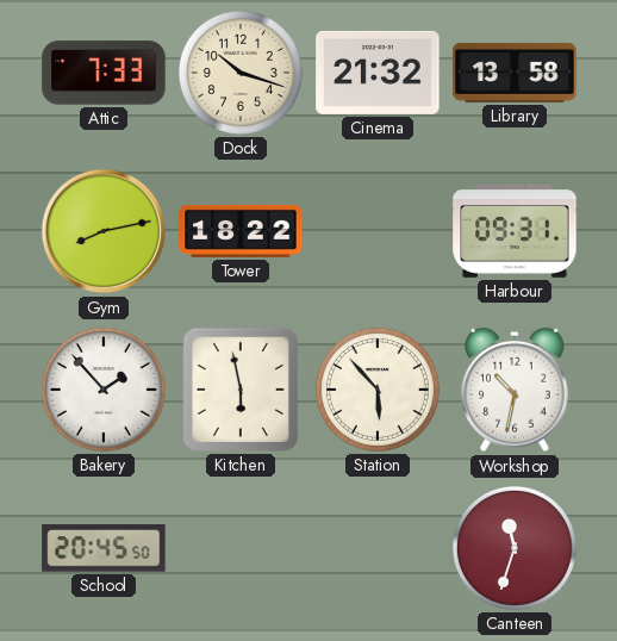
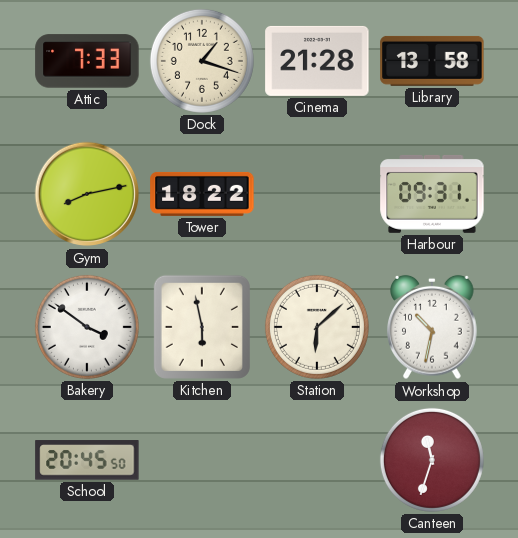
Dock: 10:18 -> 1:18 (202, 61)
Cinema: 21:32 -> 21:28 (317, 61)
Bakery: 1:53 -> 3:51 (87, 327)
Station: 5:53 -> 6:08 (317, 327)
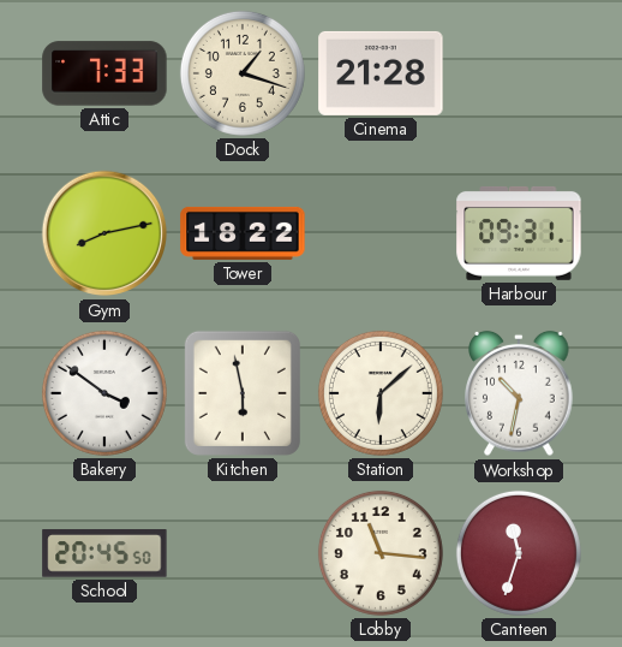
Library: 13:58 -> none (432, 61)
Lobby: none -> 11:16 (381, 553)
